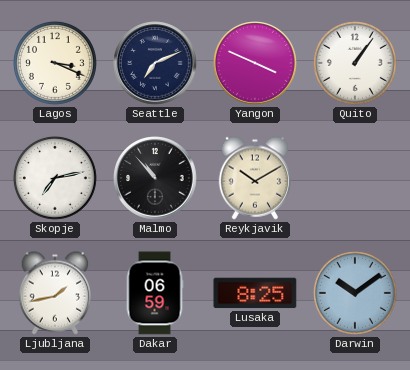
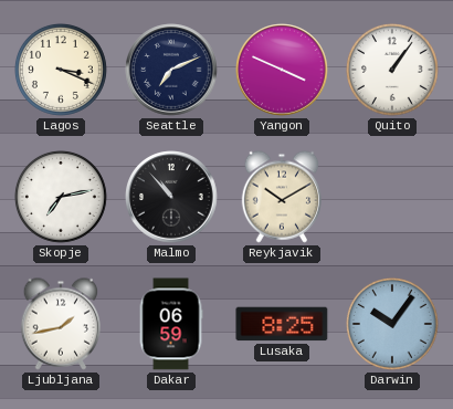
Darwin: 10:09 -> 10:06 (392, 324)
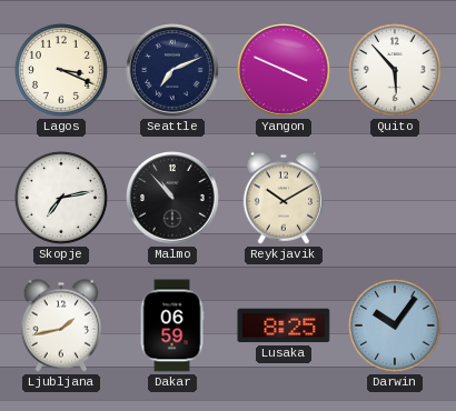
Quito: 1:06 -> 5:53 (395, 70)
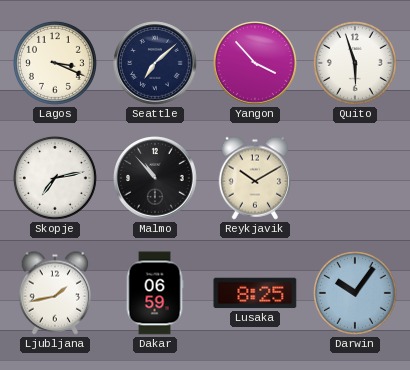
Seattle: 7:11 -> 7:08 (155, 63)
Yangon: 3:49 -> 3:53 (255, 63)
Quito: 5:53 -> 5:57 (355, 63)
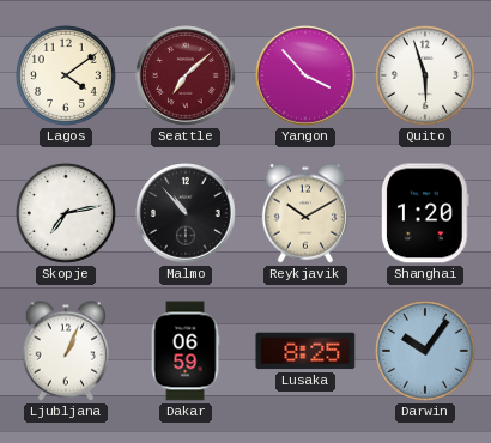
Lagos: 3:19 -> 4:09 (66, 75)
Seattle dial: navy -> burgundy (186, 75)
Shanghai: none -> 1:20 (426, 213)
Ljubljana: 1:43 -> 1:04 (66, 351)
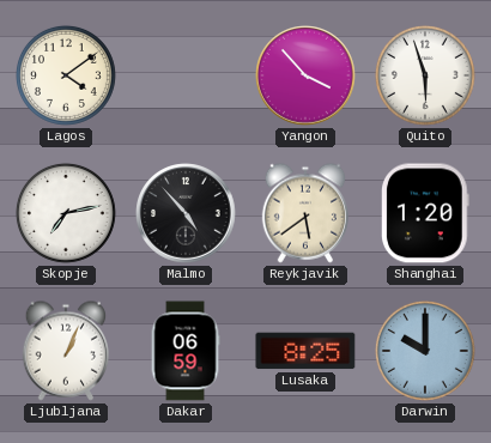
Seattle: 7:08 -> none (186, 75)
Malmo: 10:53 -> 4:53 (186, 213)
Reykjavik: 10:10 -> 5:39 (305, 213)
Darwin: 10:06 -> 10:00 (425, 351)
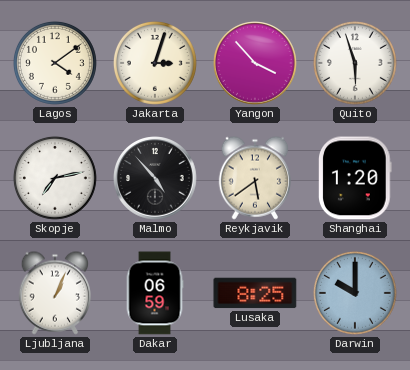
Jakarta: none -> 3:03 (155, 63)
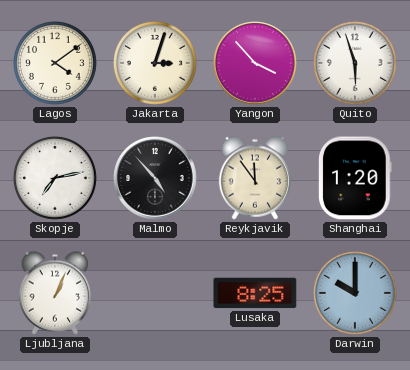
Reykjavik: 5:39 -> 11:54 (255, 178)
Dakar: 06:59 -> none (155, 293)
